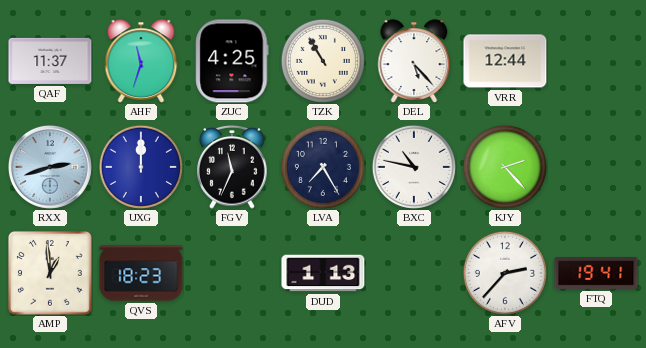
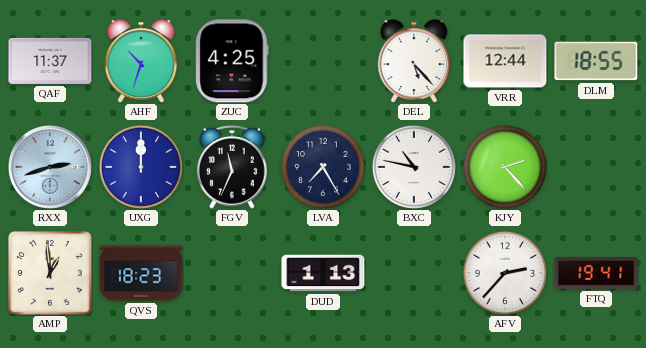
AHF: 11:33 -> 10:33 (141, 61)
TZK: 10:55 -> none (323, 61)
DLM: none -> 18:55 (596, 61)
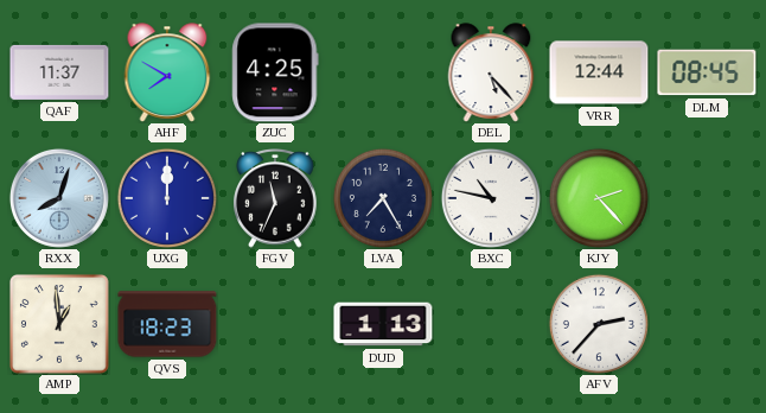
AHF: 10:33 -> 7:50 (167, 72)
DLM: 18:55 -> 08:45 (707, 72)
RXX: 2:42 -> 8:03 (59, 198)
FTQ: 19:41 -> none (596, 273)
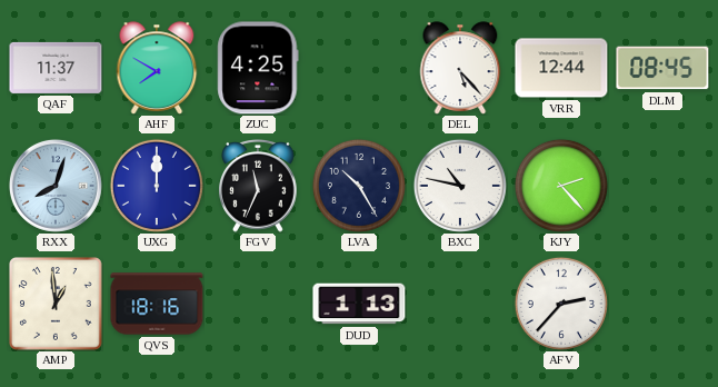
LVA: 7:25 -> 10:25 (359, 186)
QVS: 18:23 -> 18:16 (157, 304)
